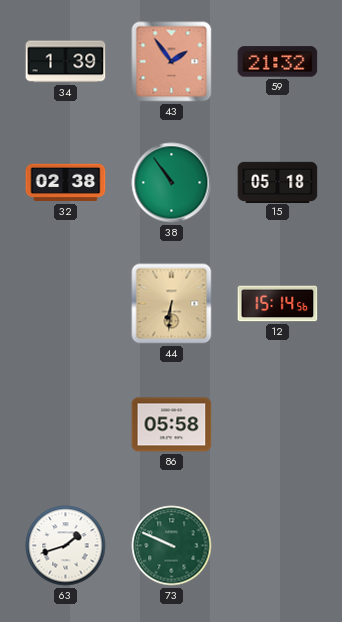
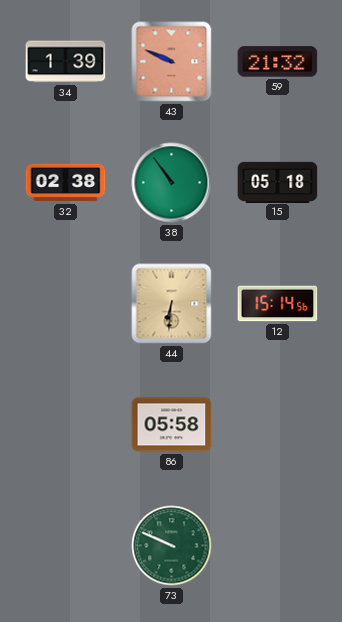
43: 1:54 -> 9:49 (172, 62)
63: 1:42 -> none (66, 546)
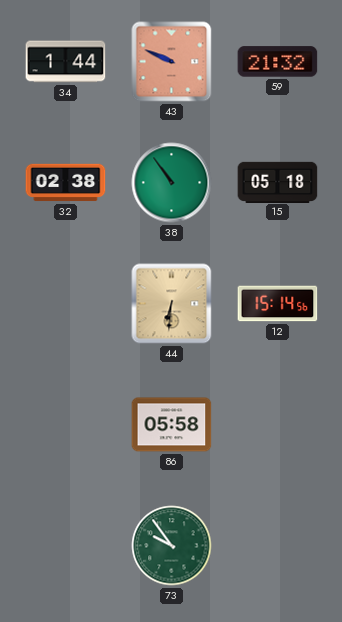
34: 1:39 -> 1:44 (66, 62)
73: 9:49 -> 9:54 (172, 546)
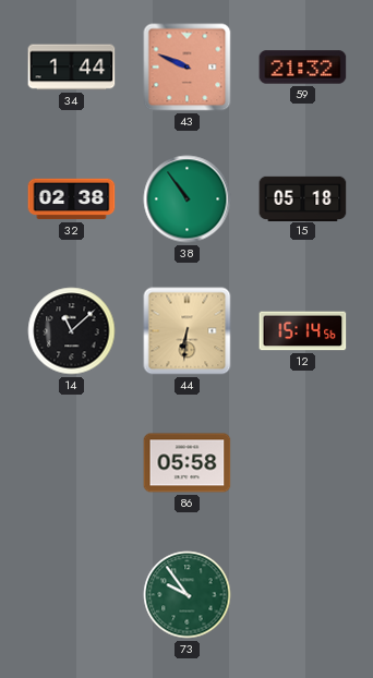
14: none -> 11:08 (72, 331)
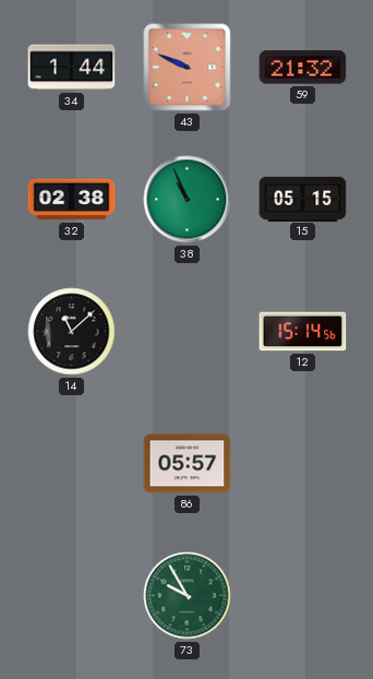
38: 10:54 -> 10:56 (188, 200)
15: 05:18 -> 05:15 (303, 199)
44: 6:31 -> none (188, 331)
86: 05:58 -> 05:57 (188, 464)
73: 9:54 -> 9:55 (188, 596)
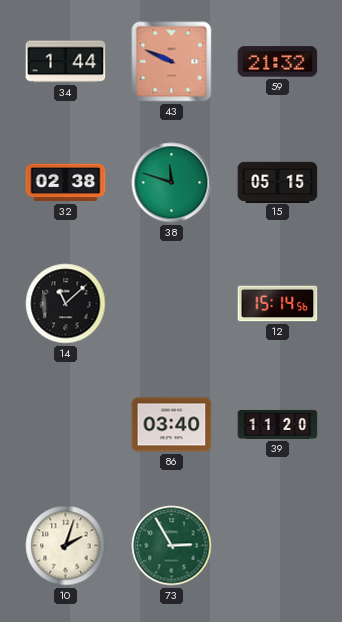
38: 10:56 -> 11:48 (172, 183)
86: 05:57 -> 03:40 (172, 425)
39: none -> 11:20 (278, 424)
10: none -> 2:03 (66, 546)
73: 9:55 -> 2:55 (172, 546)
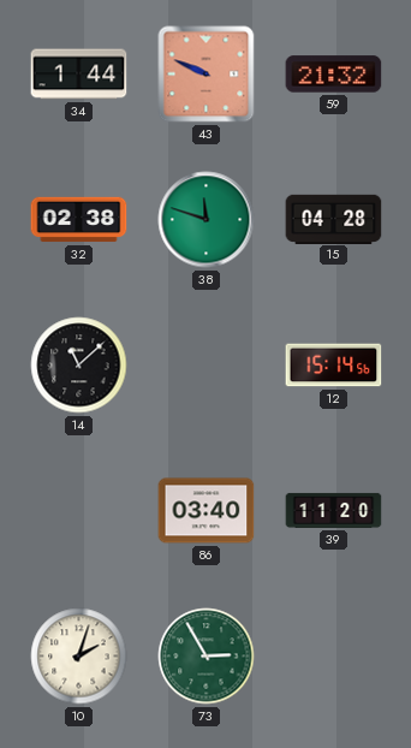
15: 05:15 -> 04:28 (334, 219)
